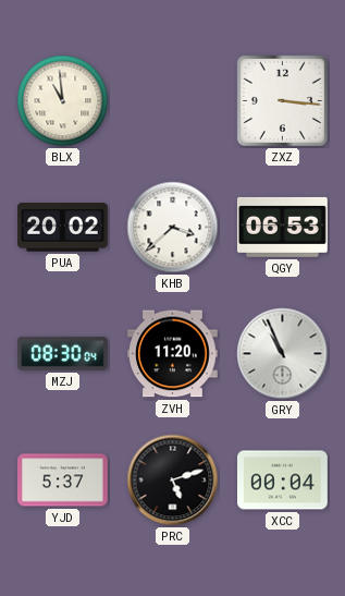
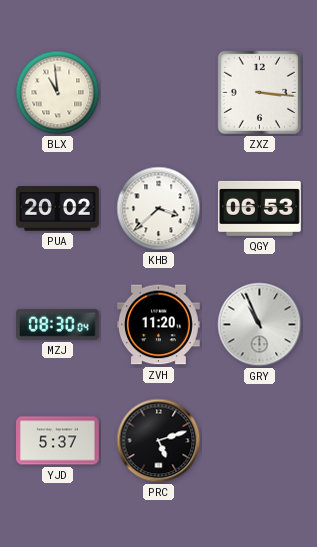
XCC: 00:04 -> none (283, 481)
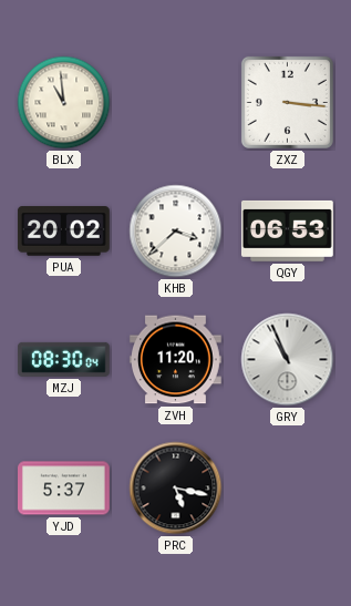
PRC: 5:12 -> 5:17 (176, 489)
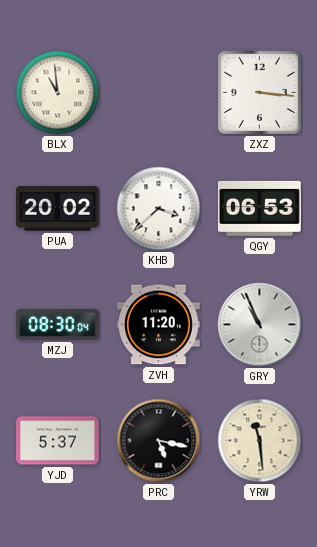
YRW: none -> 11:29 (260, 441)
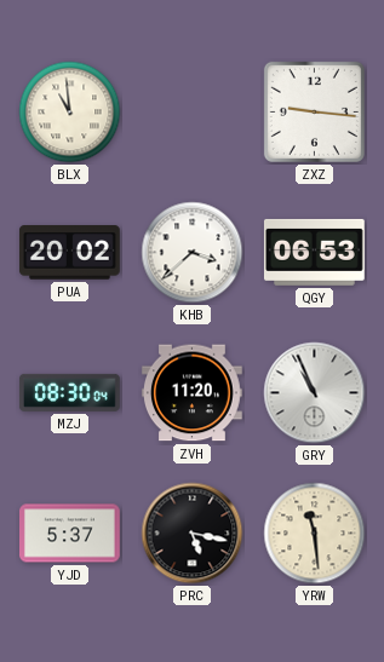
ZXZ: 3:16 -> 9:16 (314, 111)
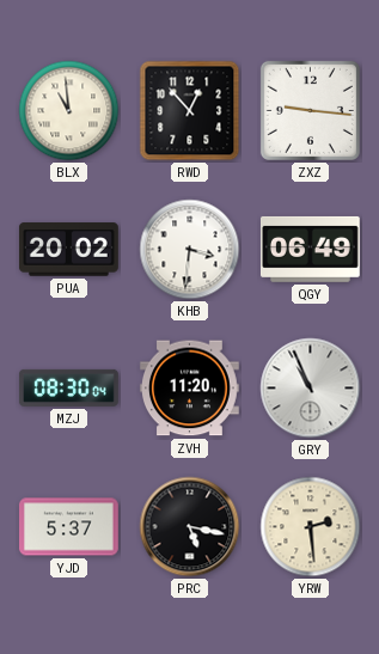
RWD: none -> 12:53 (190, 111)
KHB: 3:38 -> 3:31 (190, 250)
QGY: 06:53 -> 06:49 (310, 249)
YRW: 11:29 -> 2:29 (311, 527)
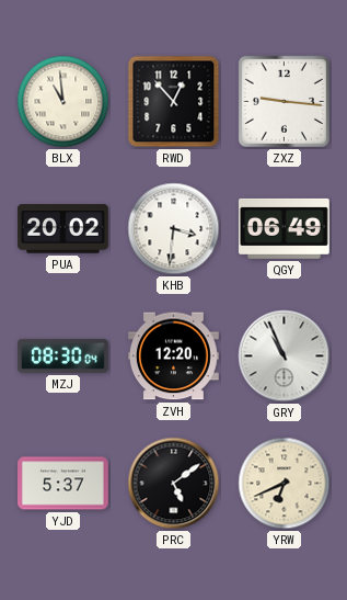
ZVH: 11:20 -> 12:20 (173, 356)
PRC: 5:17 -> 5:09 (174, 484)
YRW: 2:29 -> 6:41 (285, 484)
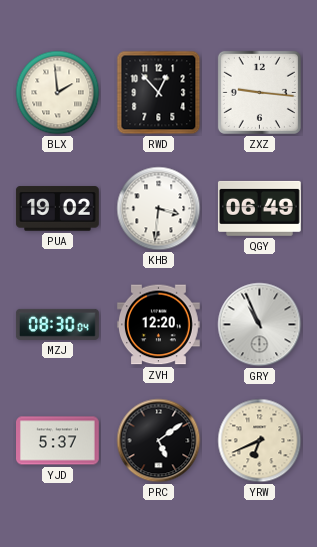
BLX: 10:59 -> 1:59 (58, 93)
PUA: 20:02 -> 19:02 (57, 209)
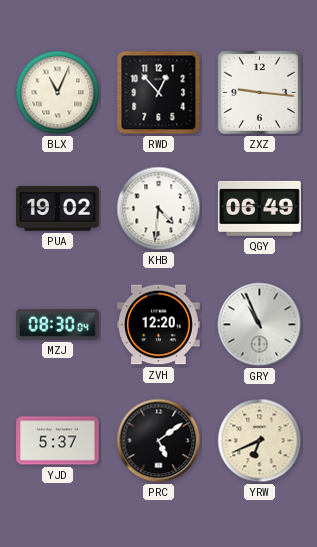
BLX: 1:59 -> 11:04 (58, 93)
KHB: 3:31 -> 4:31 (159, 209)
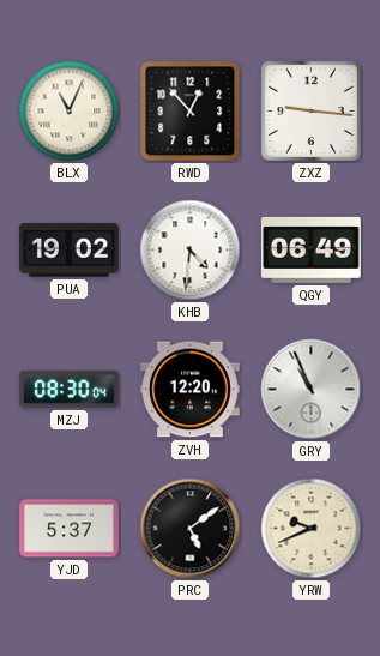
YRW: 6:41 -> 9:41 (312, 529)
